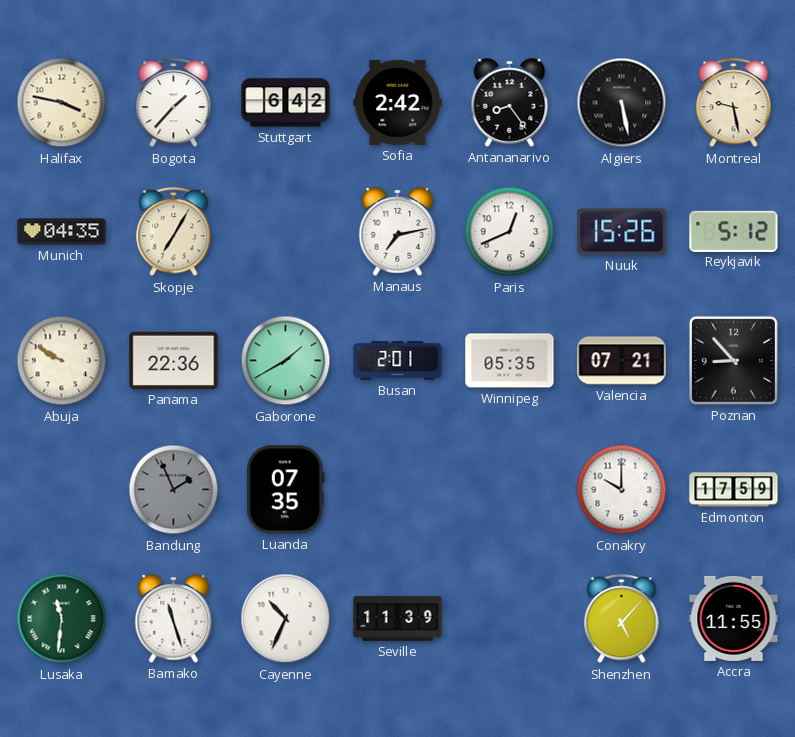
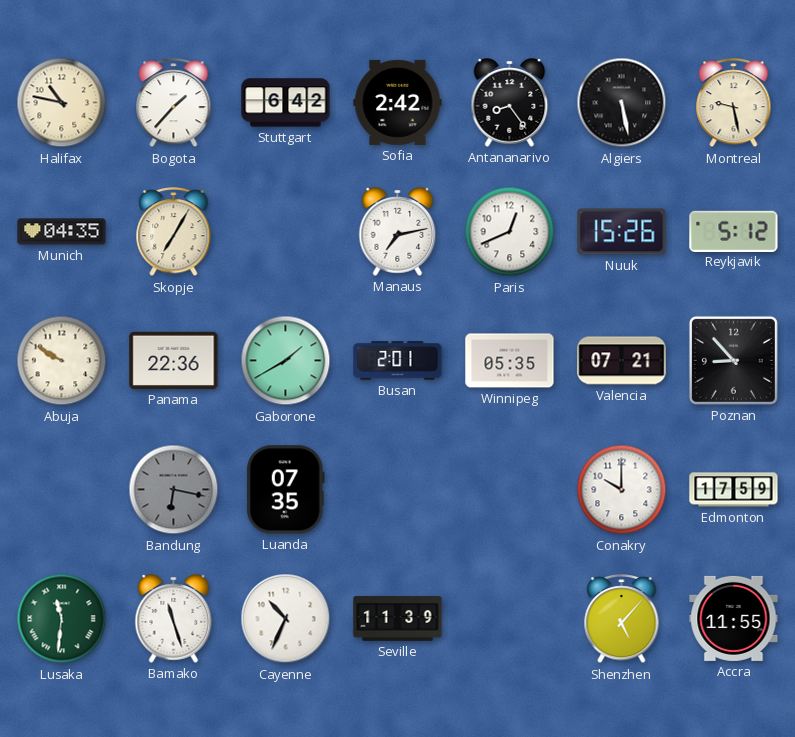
Halifax: 3:47 -> 10:47 (62, 103)
Bandung: 1:56 -> 6:17 (174, 490)
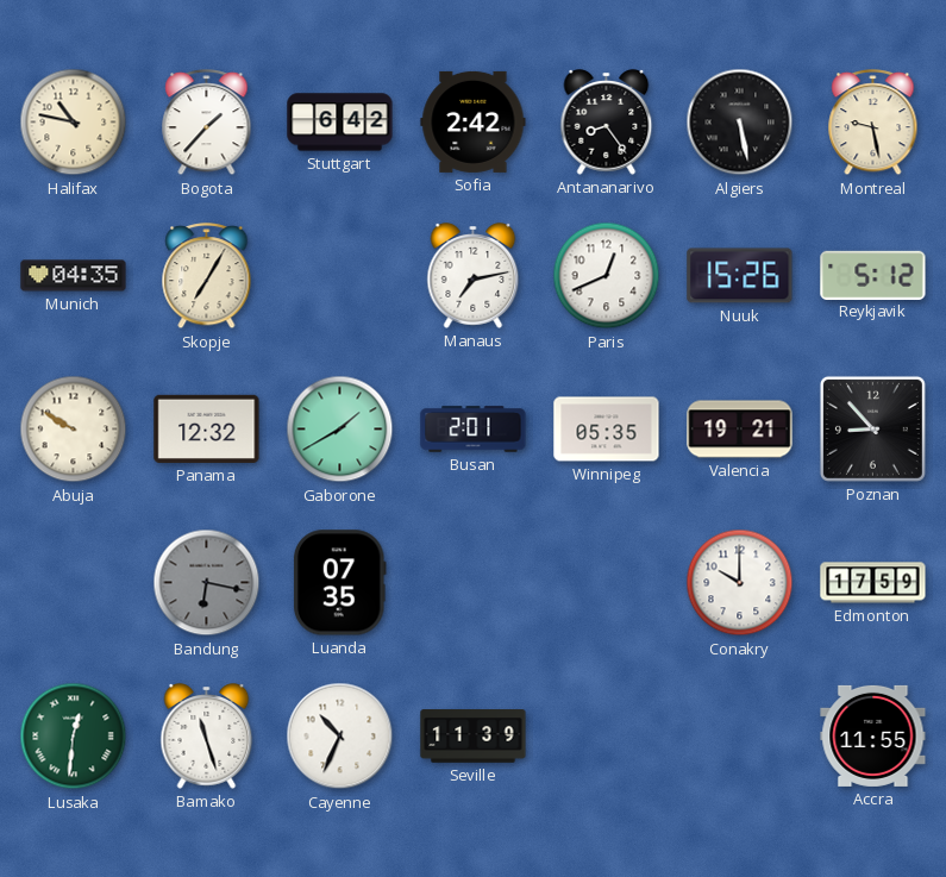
Panama: 22:36 -> 12:32 (207, 428)
Valencia: 07:21 -> 19:21 (740, 430)
Lusaka: 11:31 -> 12:31 (74, 737)
Shenzhen: 5:07 -> none (622, 619)
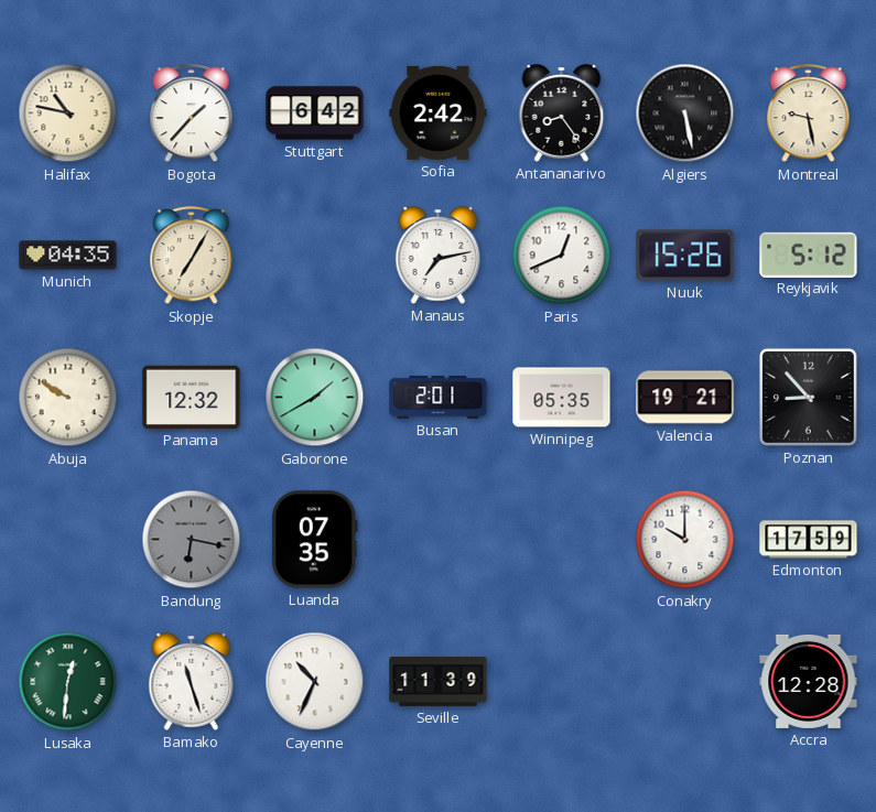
Accra: 11:55 -> 12:28 (809, 681)
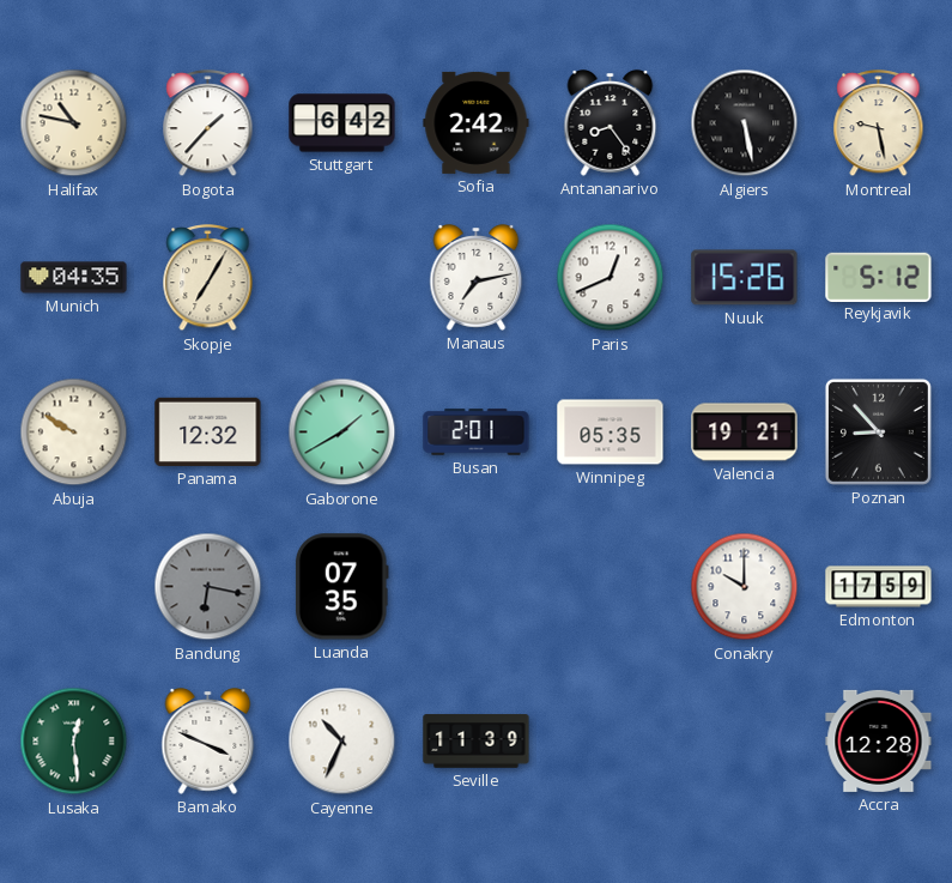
Lusaka: 12:31 -> 12:29 (74, 742)
Bamako: 11:27 -> 3:49 (208, 742)
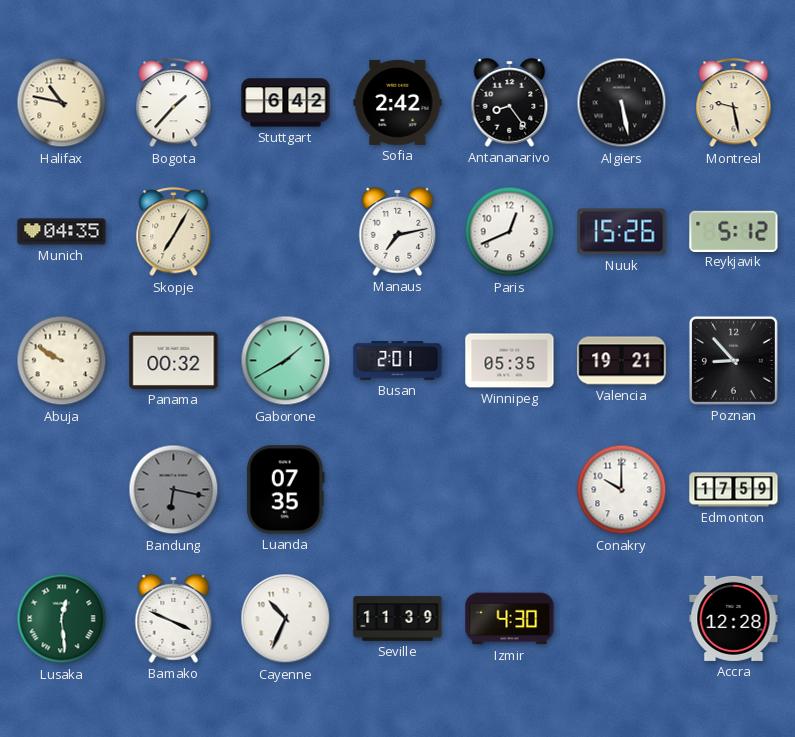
Panama: 12:32 -> 00:32 (174, 360)
Izmir: none -> 4:30 (510, 619)
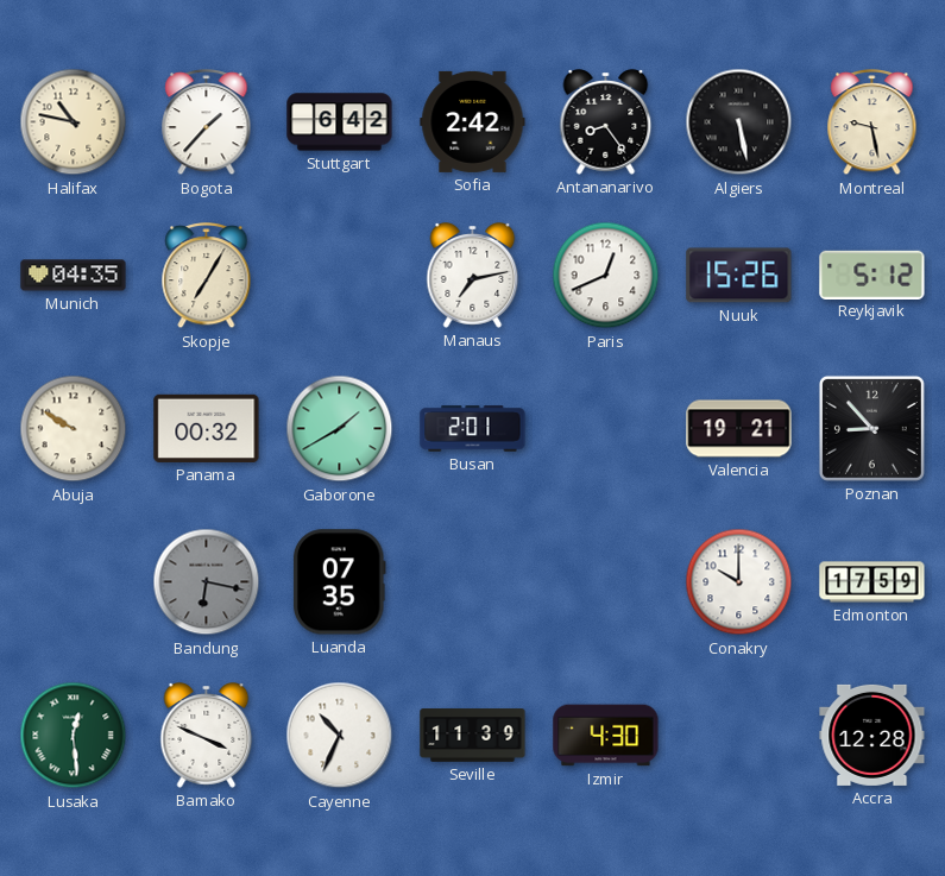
Winnipeg: 05:35 -> none (510, 361)
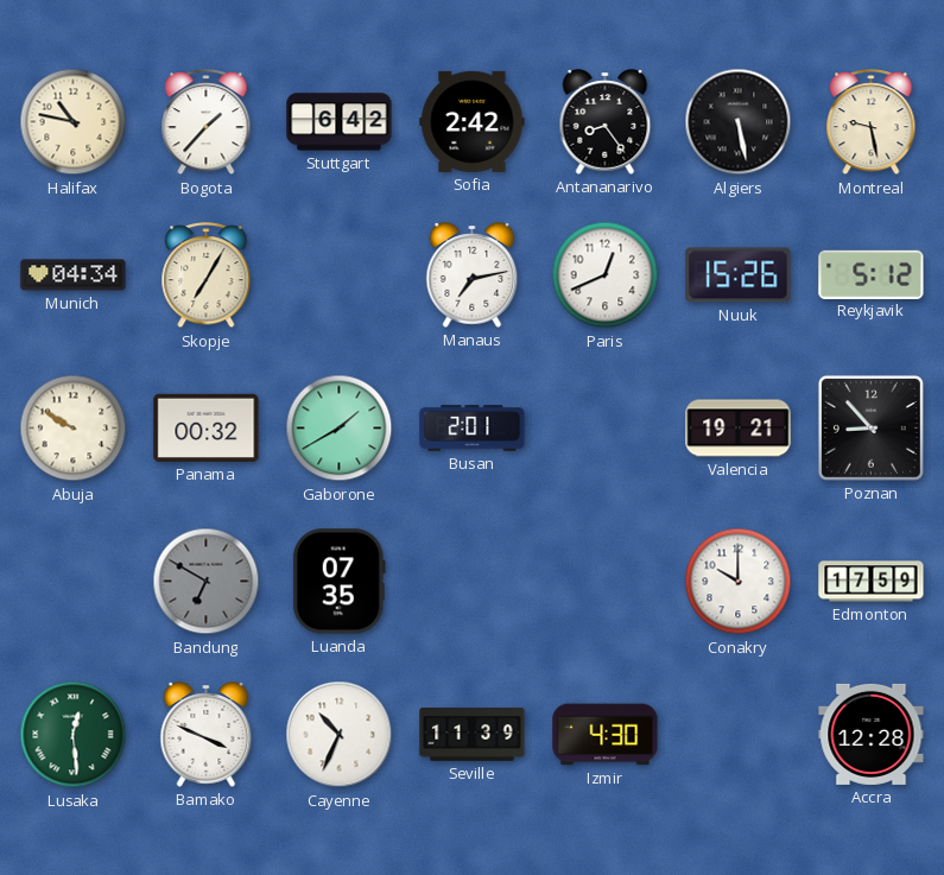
Munich: 04:35 -> 04:34 (74, 275)
Bandung: 6:17 -> 6:50 (207, 582)
